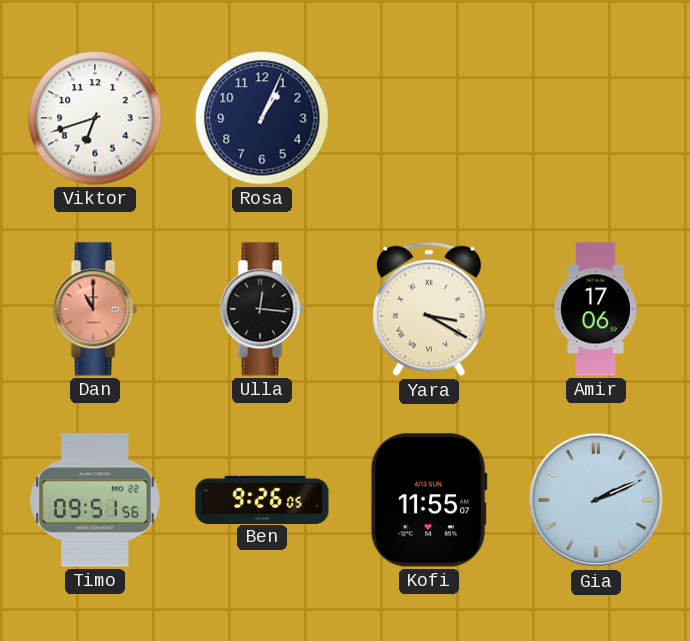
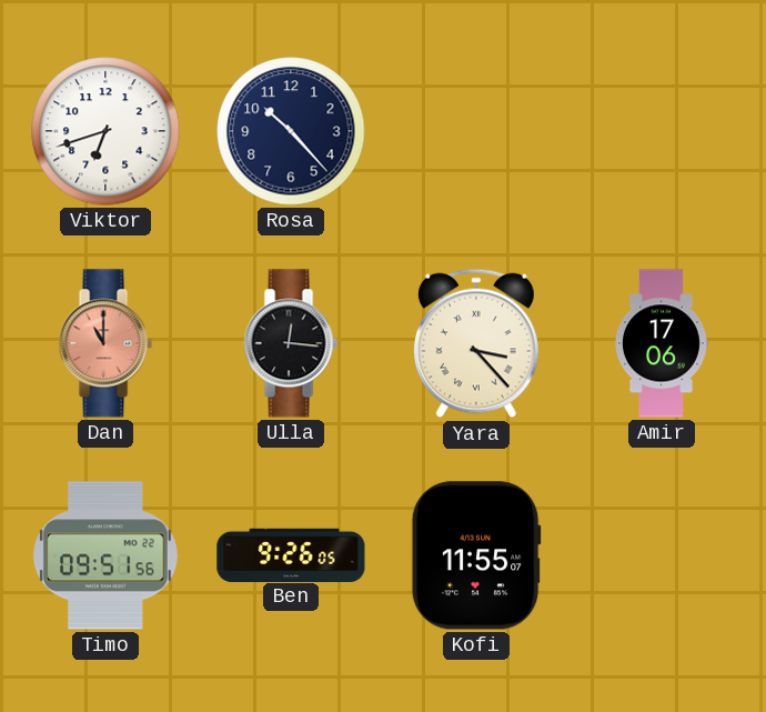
Rosa: 1:04 -> 10:23 (291, 131)
Yara: 3:20 -> 3:23 (476, 343)
Gia: 2:11 -> none (596, 500)
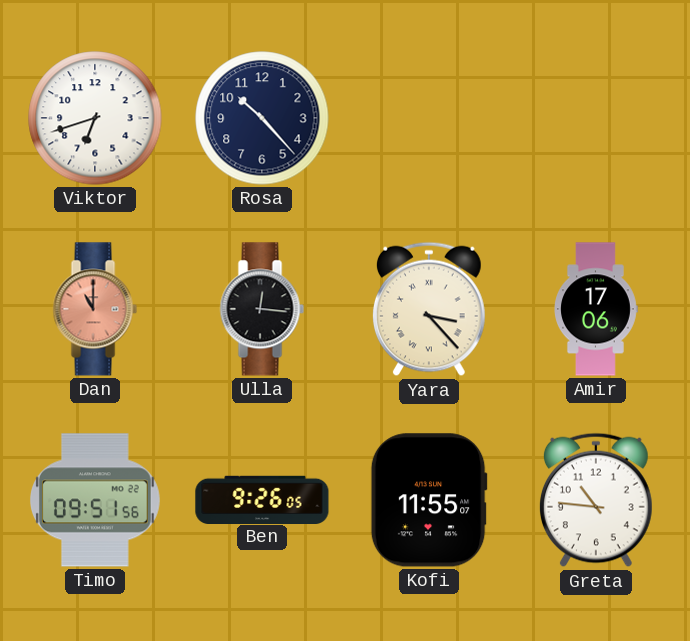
Greta: none -> 10:46 (596, 500)
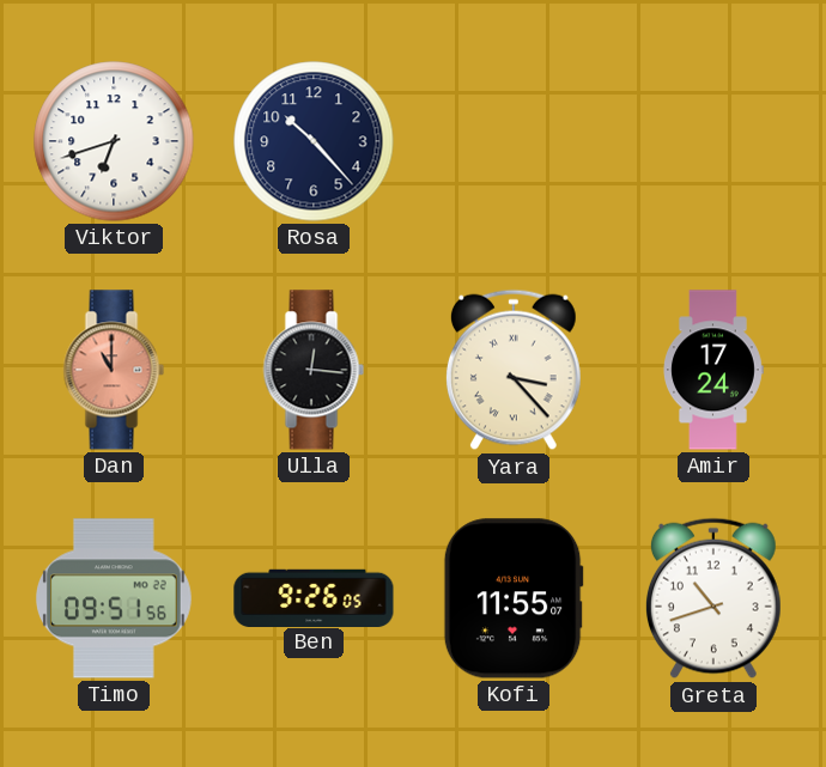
Amir: 17:06 -> 17:24 (713, 370)
Greta: 10:46 -> 10:42 (713, 598)
